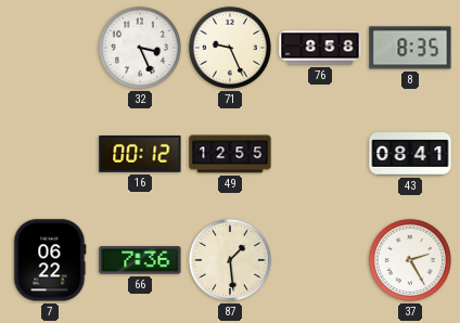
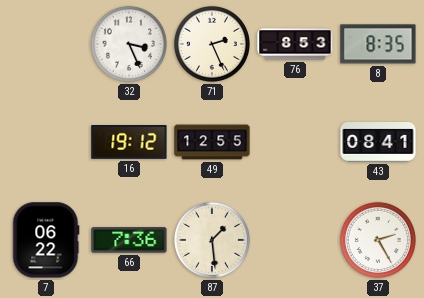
71: 9:26 -> 2:26 (212, 44)
76: 8:58 -> 8:53 (295, 44)
16: 00:12 -> 19:12 (129, 143)
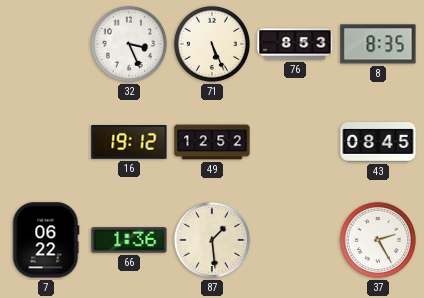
71: 2:26 -> 5:26 (212, 44)
49: 12:55 -> 12:52 (212, 142)
43: 08:41 -> 08:45 (378, 143)
66: 7:36 -> 1:36 (129, 240)
